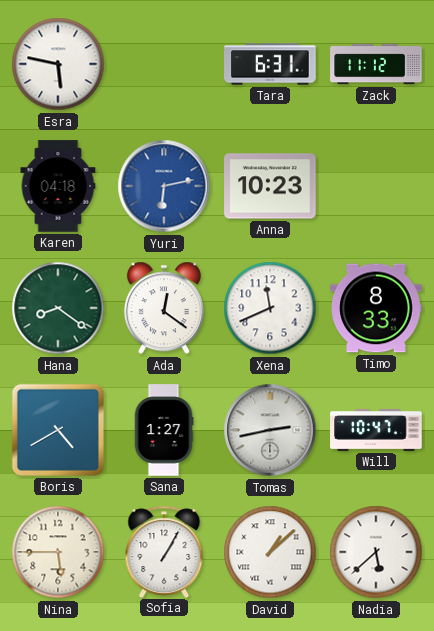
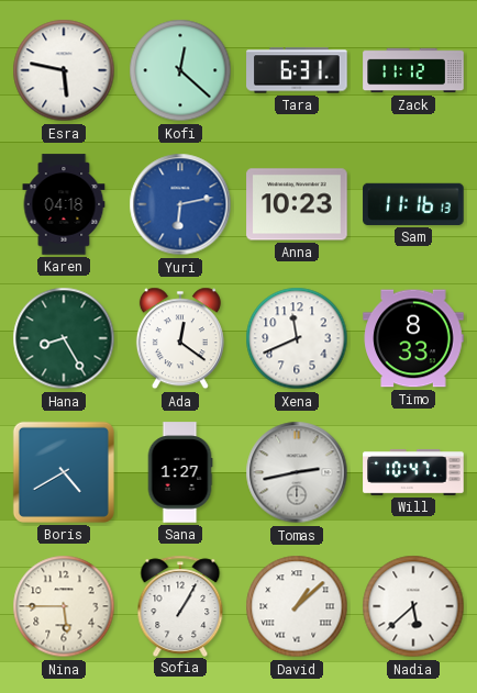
Kofi: none -> 12:22 (180, 70)
Sam: none -> 11:16 (413, 204)
Hana: 8:21 -> 8:25 (64, 338)
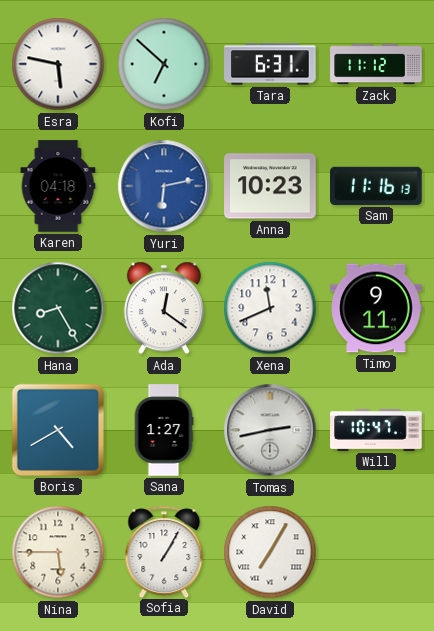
Kofi: 12:22 -> 6:52 (164, 64)
Timo: 8:33 -> 9:11 (376, 308)
David: 1:08 -> 7:05 (270, 552)
Nadia: 5:38 -> none (413, 606)
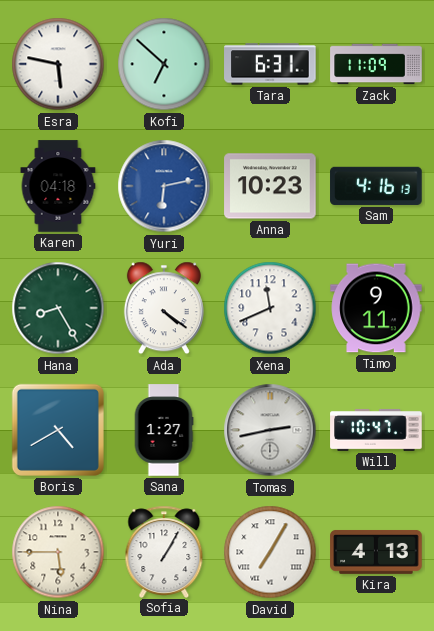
Zack: 11:12 -> 11:09 (376, 64)
Sam: 11:16 -> 4:16 (376, 186)
Ada: 12:21 -> 4:21 (164, 308)
Kira: none -> 4:13 (376, 552)
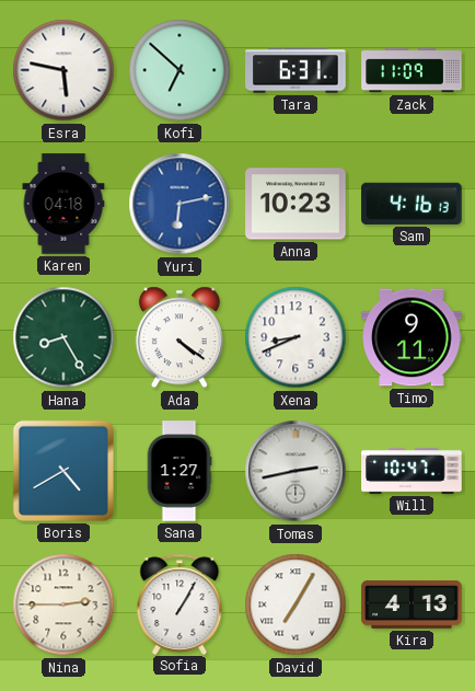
Xena: 11:41 -> 8:41 (296, 337)
Nina: 5:45 -> 2:45 (63, 604)
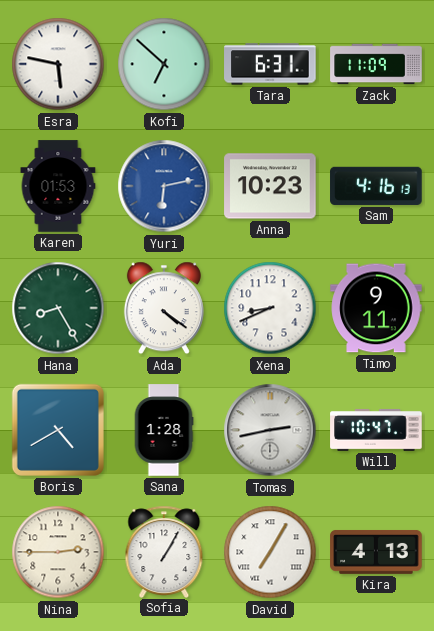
Karen: 04:18 -> 01:53 (58, 186)
Sana: 1:27 -> 1:28 (164, 430)
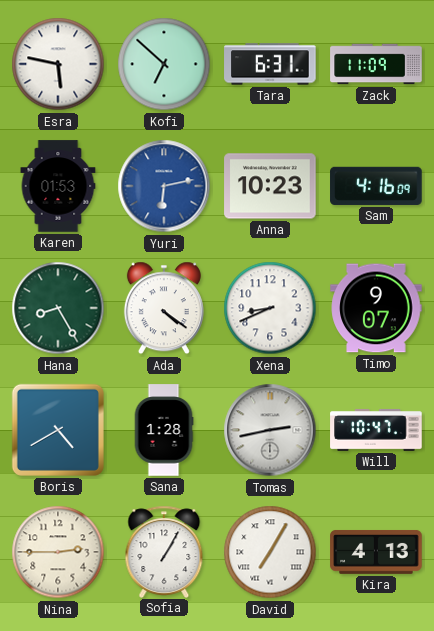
Sam: 4:16:13 -> 4:16:09 (376, 186)
Timo: 9:11 -> 9:07 (376, 308)
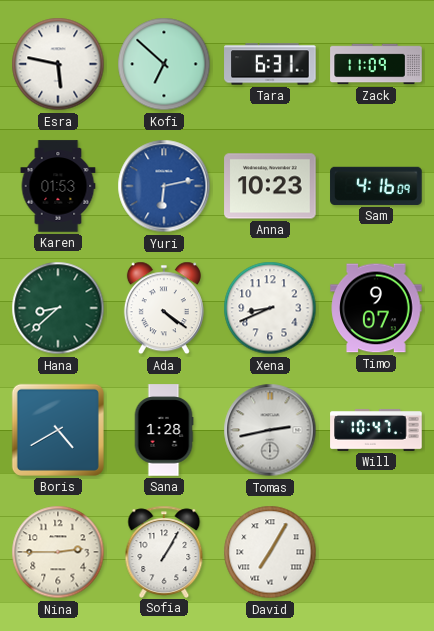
Hana: 8:25 -> 8:38 (58, 308)
Kira: 4:13 -> none (376, 552)
